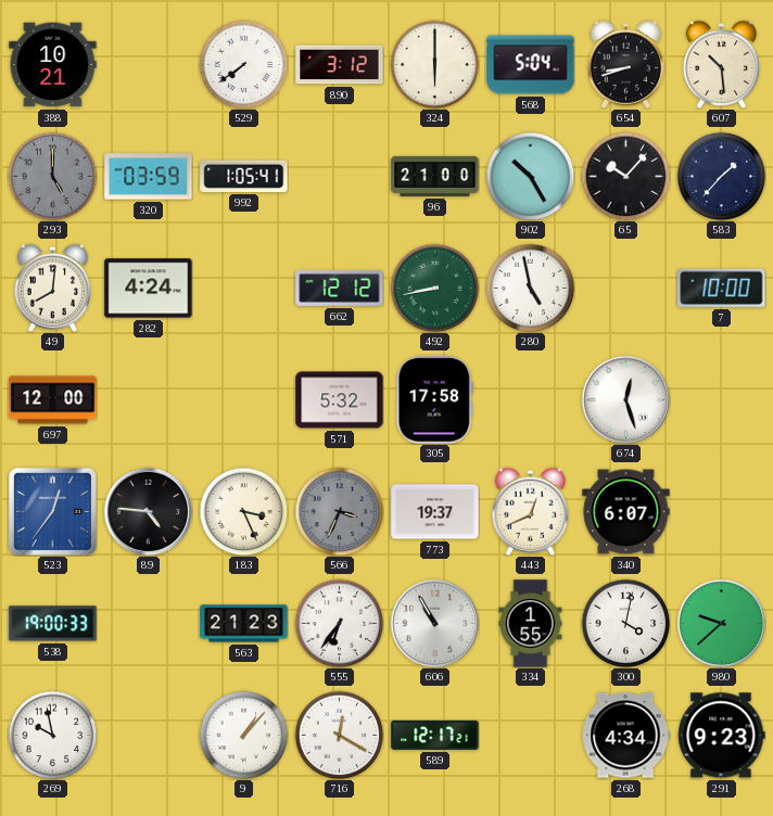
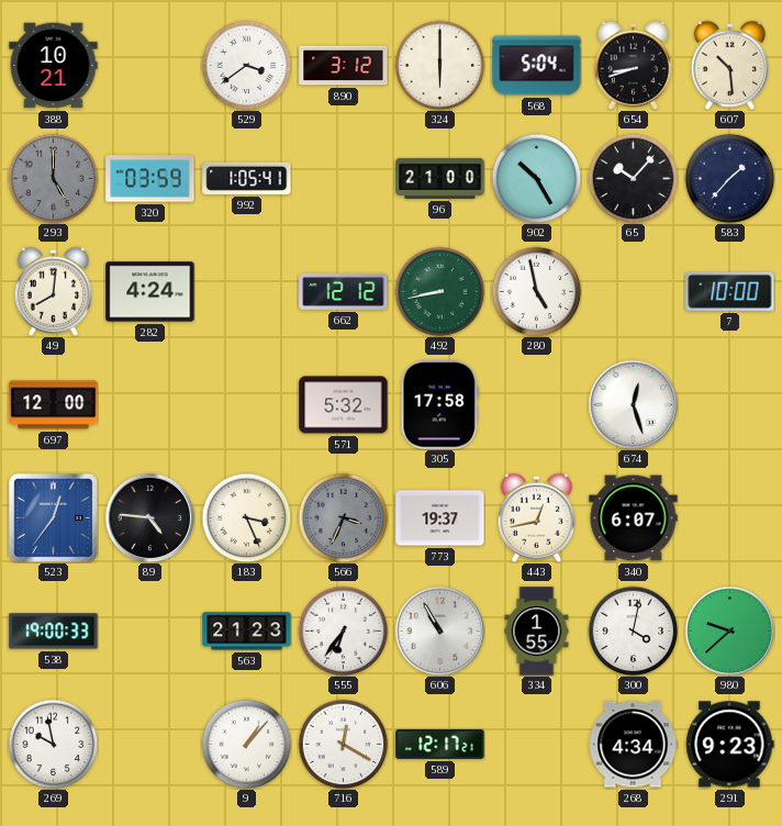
529: 7:39 -> 3:39 (246, 65)
443: 12:41 -> 12:43 (537, 517)
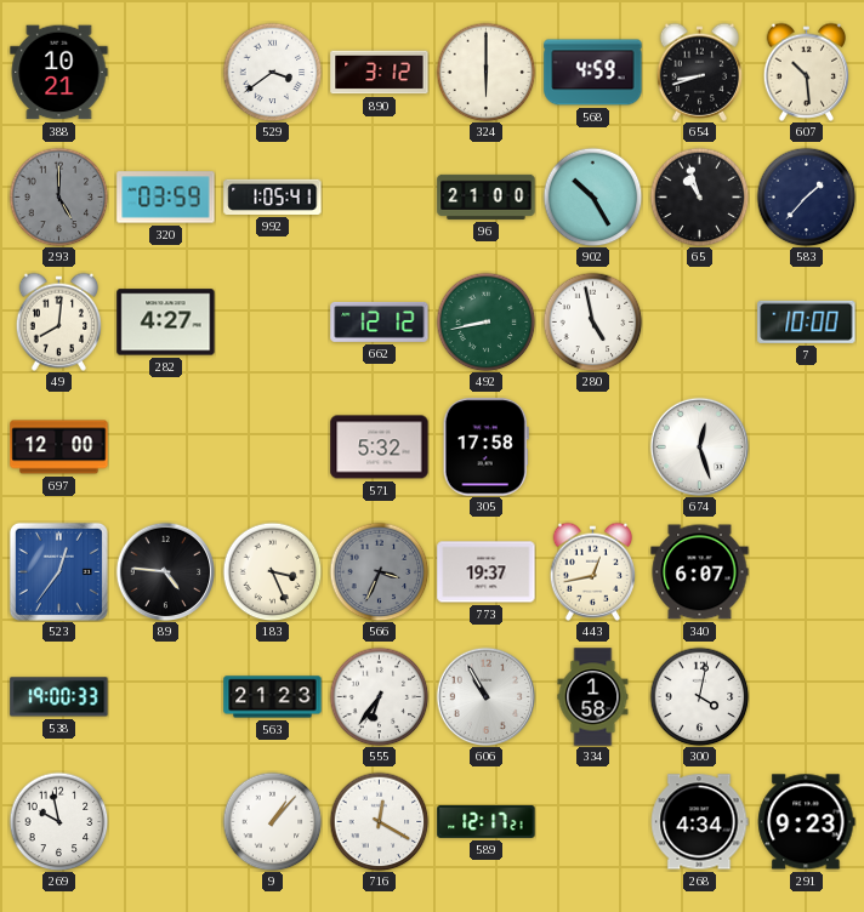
568: 5:04 -> 4:59 (593, 73)
65: 10:07 -> 10:57 (699, 196)
282: 4:24 -> 4:27 (166, 323)
334: 1:55 -> 1:58 (593, 697)
980: 9:38 -> none (729, 630)
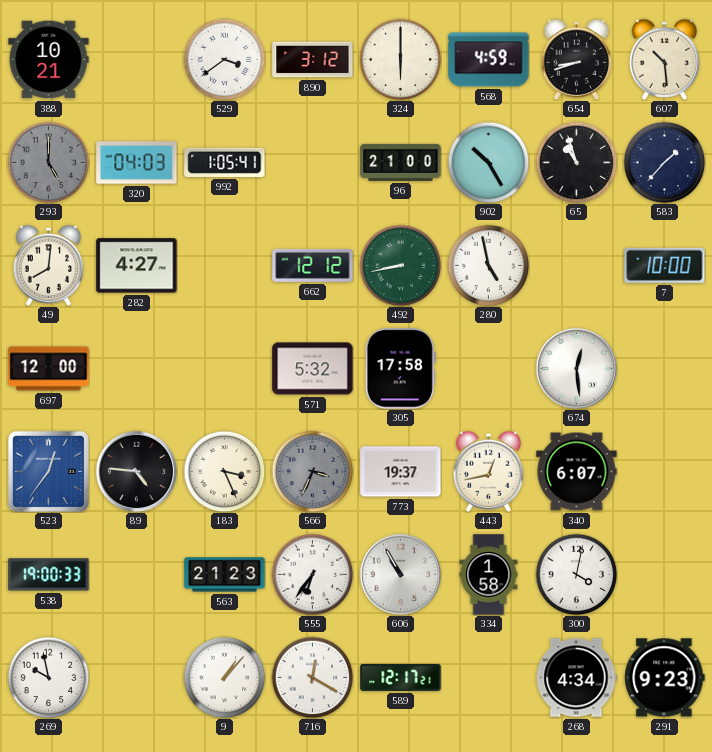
320: 03:59 -> 04:03 (137, 163)
674: 12:27 -> 12:29 (576, 368)
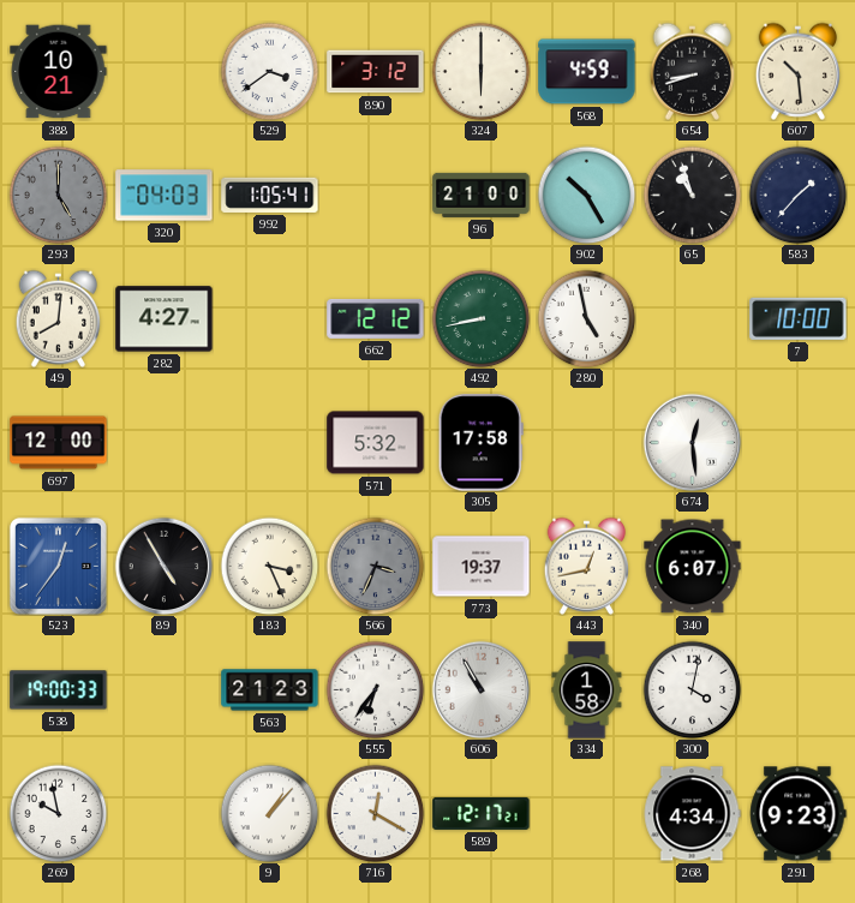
89: 4:46 -> 4:55 (163, 566)
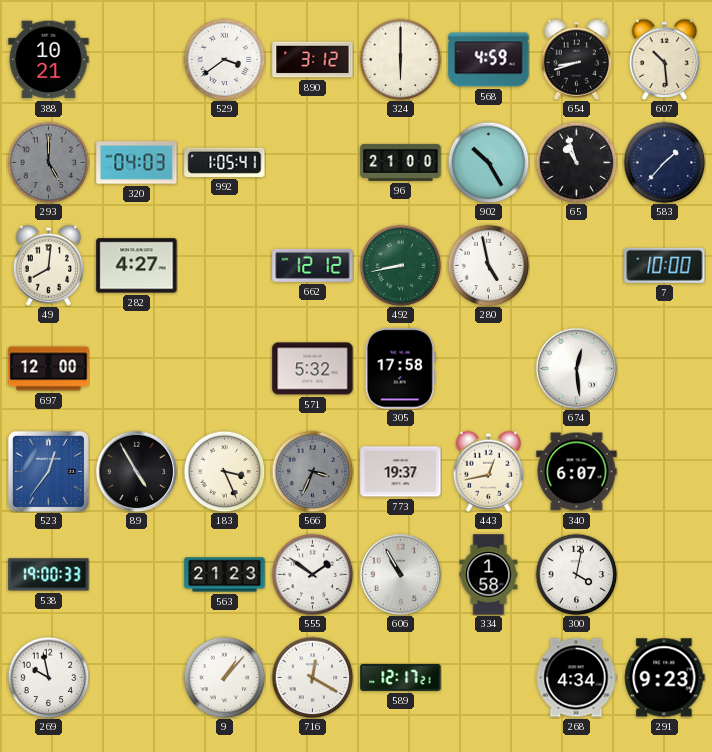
555: 6:36 -> 1:51 (312, 574)
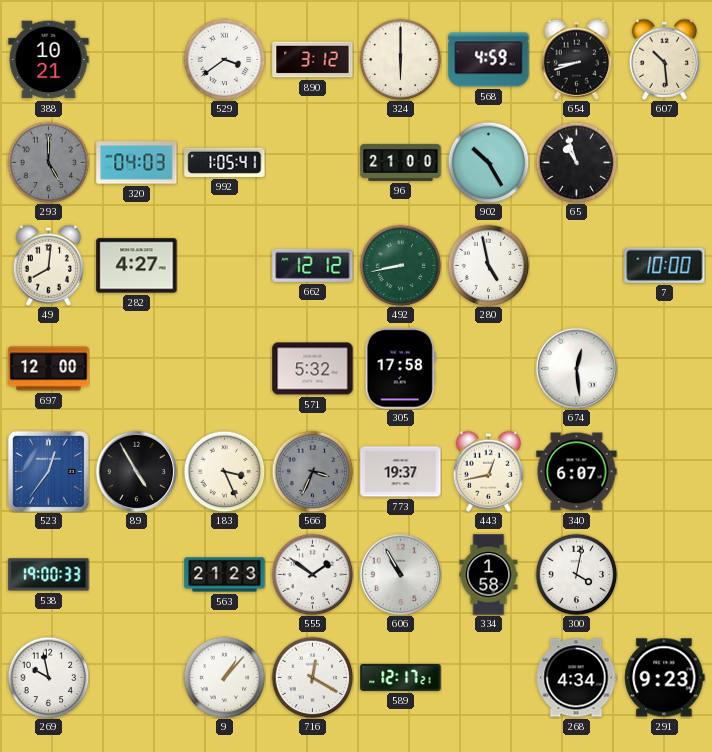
583: 1:37 -> none (664, 162)
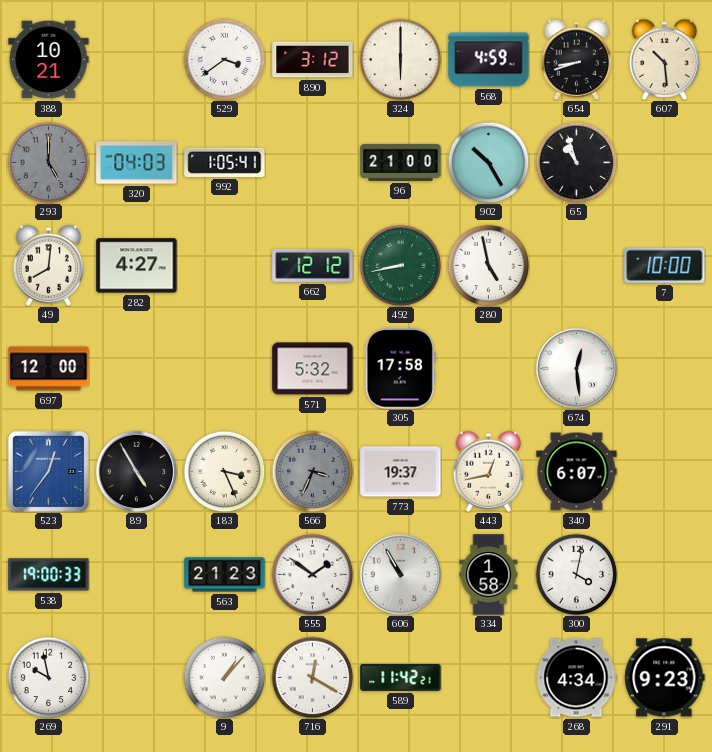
589: 12:17 -> 11:42 (401, 677)
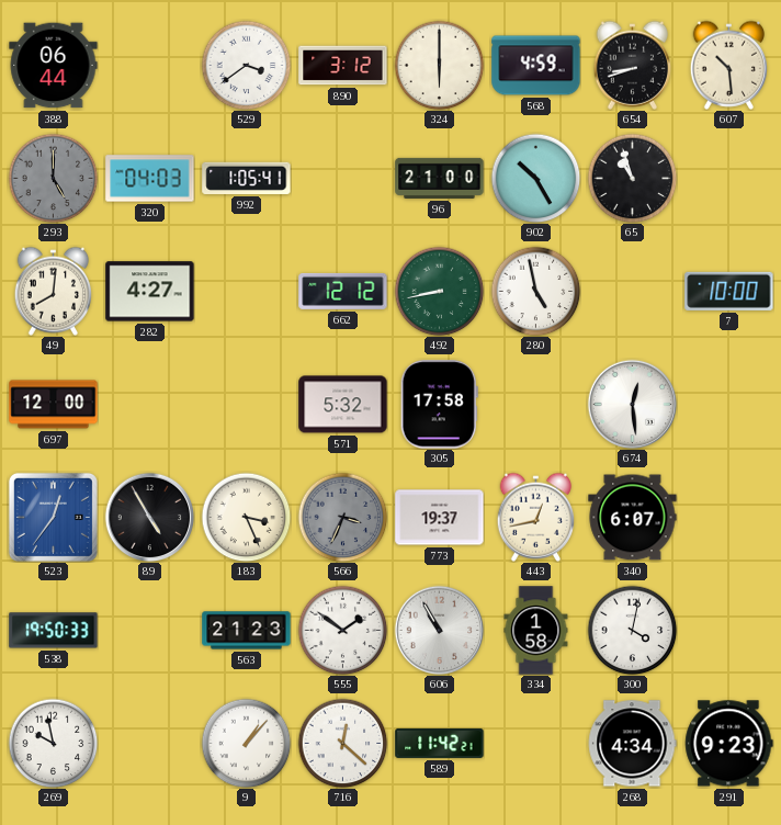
388: 10:21 -> 06:44 (54, 66)
538: 19:00 -> 19:50 (54, 631)
716: 12:20 -> 12:22 (342, 743)
